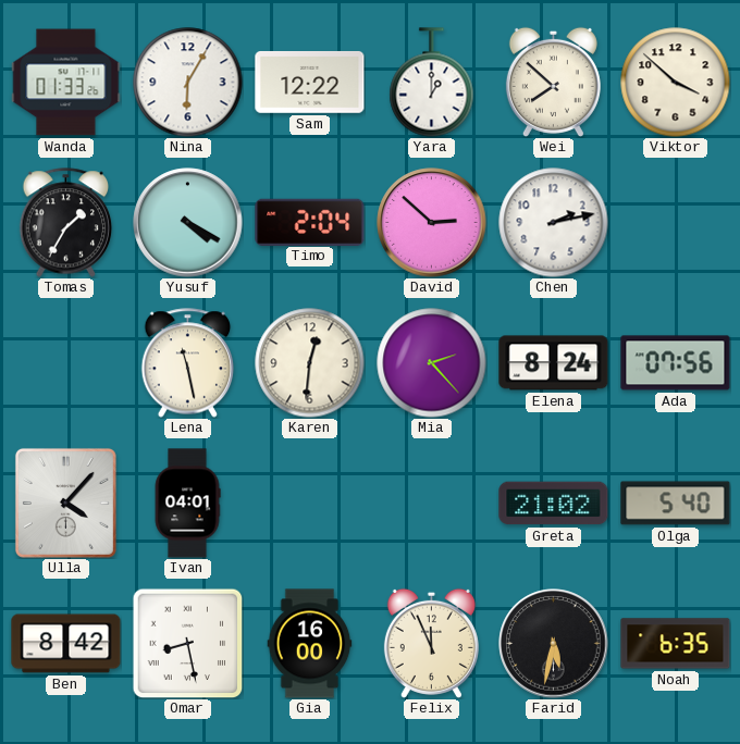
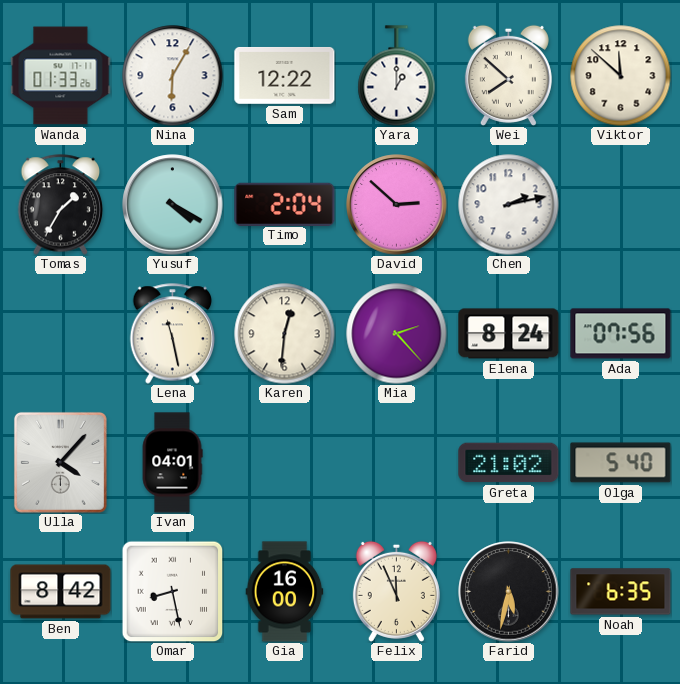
Viktor: 3:52 -> 11:52 (621, 76)
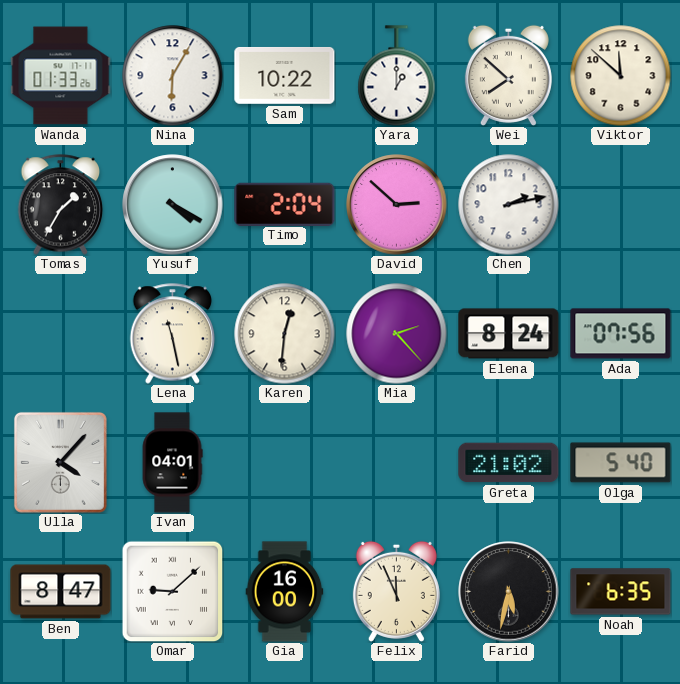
Sam: 12:22 -> 10:22 (285, 76)
Ben: 8:42 -> 8:47 (61, 592)
Omar: 8:28 -> 9:08 (172, 591)
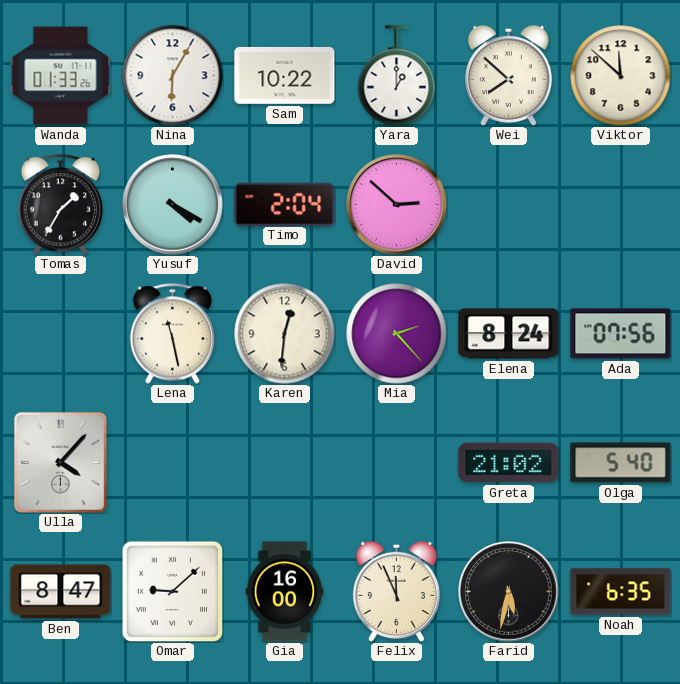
Chen: 2:13 -> none (509, 205)
Ivan: 04:01 -> none (172, 463)
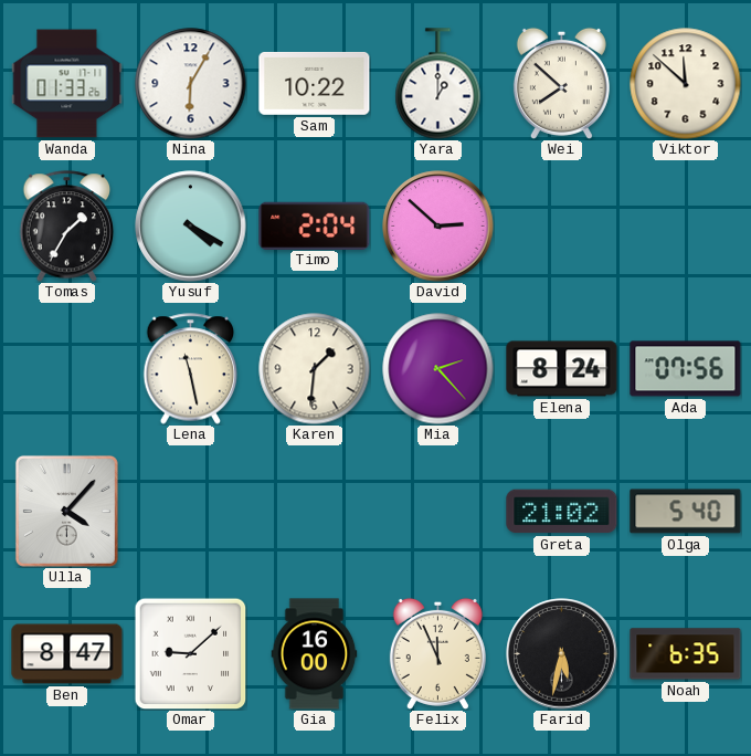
Karen: 12:31 -> 1:31 (315, 369)
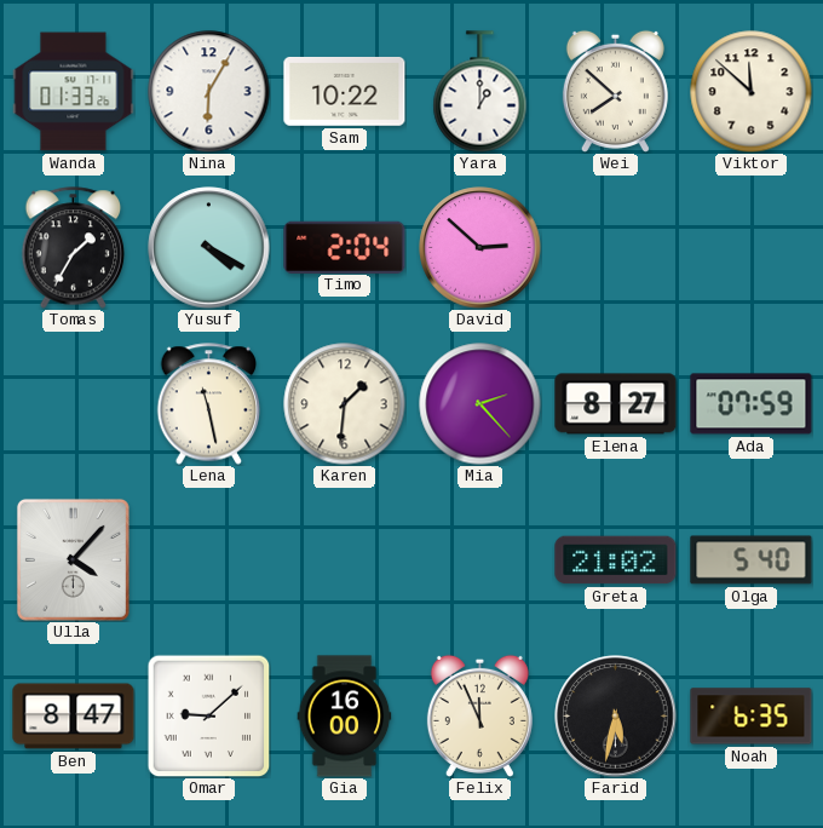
Elena: 8:24 -> 8:27 (616, 404)
Ada: 07:56 -> 07:59 (752, 404)
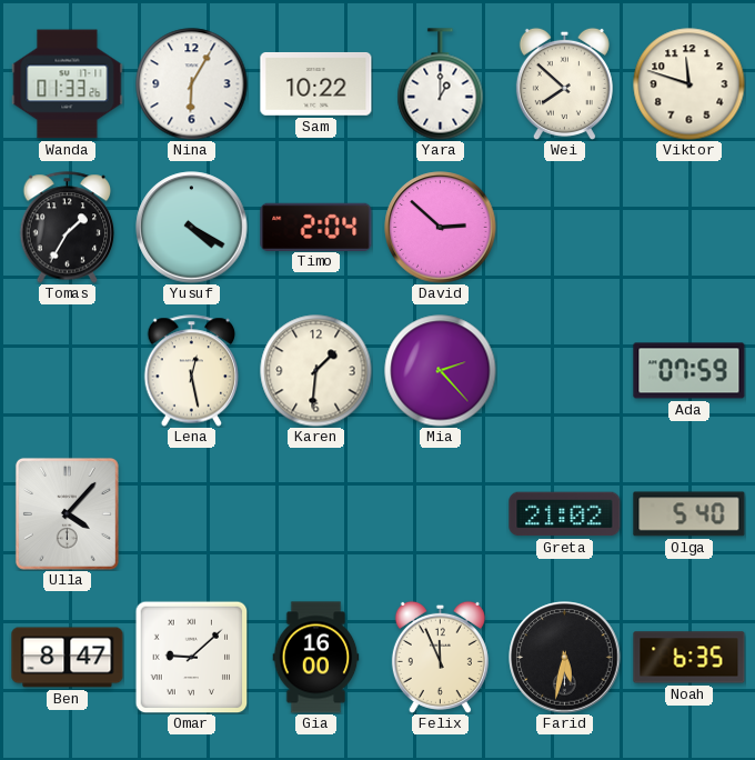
Viktor: 11:52 -> 11:48 (689, 84)
Lena: 11:28 -> 12:28 (192, 371)
Elena: 8:27 -> none (616, 404)
